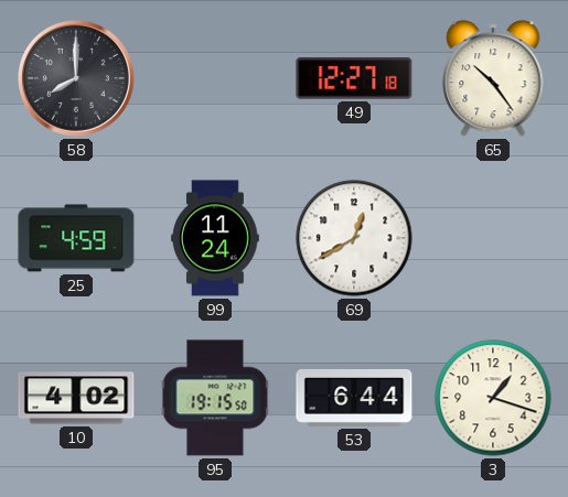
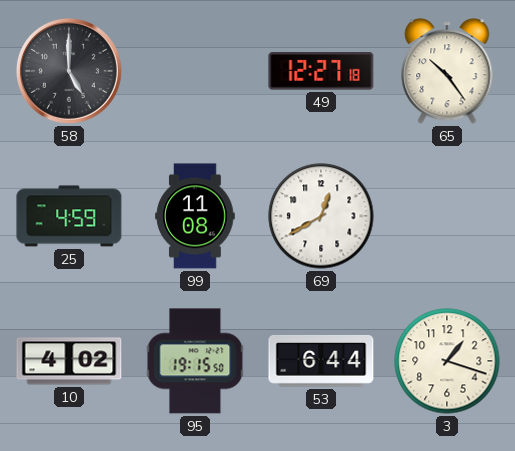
58: 8:00 -> 5:00 (69, 71)
99: 11:24 -> 11:08 (195, 216)
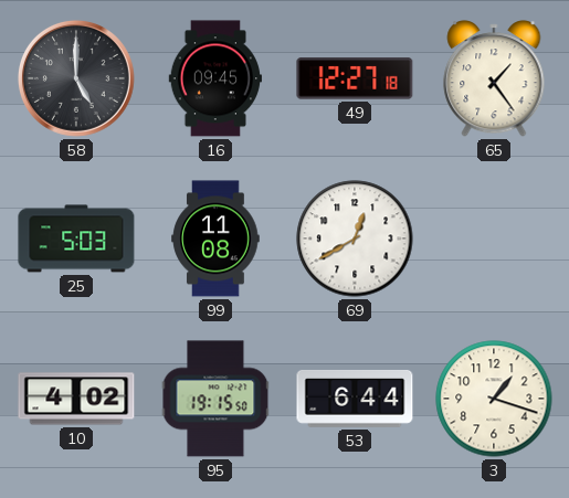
16: none -> 09:45 (214, 78)
65: 10:24 -> 1:24 (494, 78)
25: 4:59 -> 5:03 (76, 239)
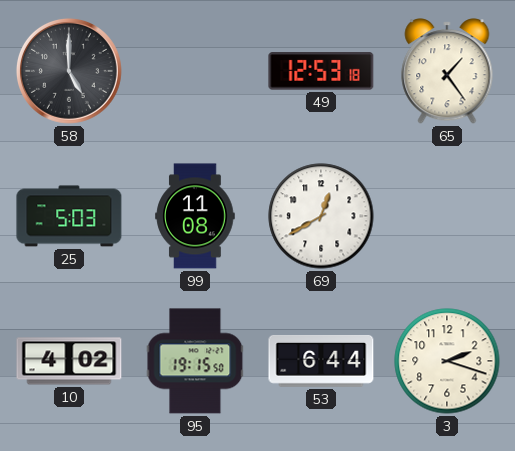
16: 09:45 -> none (214, 78)
49: 12:27 -> 12:53 (321, 71)
3: 1:18 -> 2:18 (447, 361)
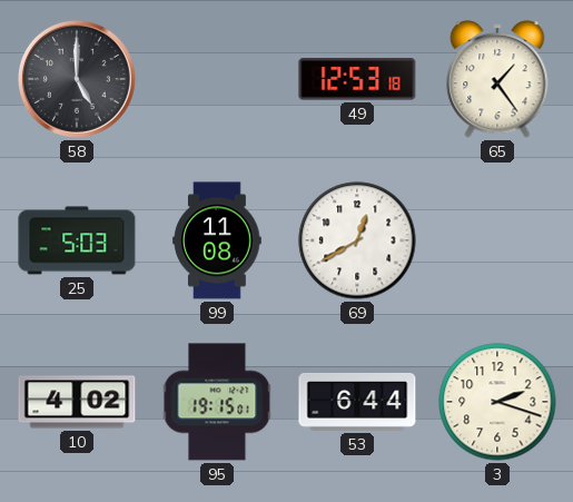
95: 19:15:50 -> 19:15:01 (217, 402)
